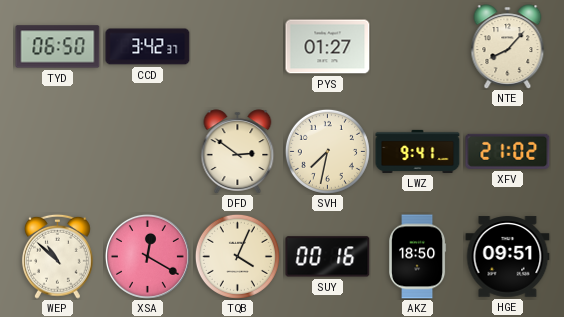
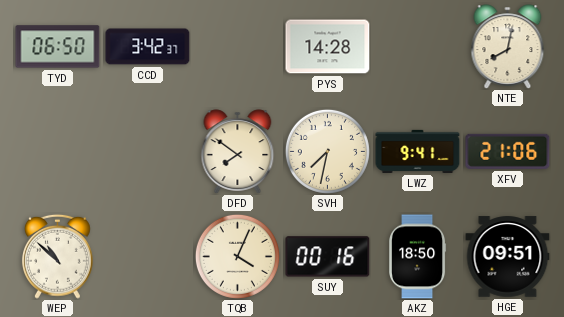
PYS: 01:27 -> 14:28 (328, 47)
NTE: 8:07 -> 8:02 (508, 47)
DFD: 2:51 -> 7:51 (238, 152)
XFV: 21:02 -> 21:06 (508, 151)
XSA: 12:20 -> none (147, 256)
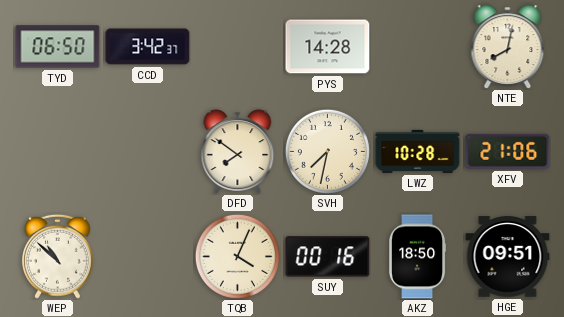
LWZ: 9:41 -> 10:28 (418, 151)
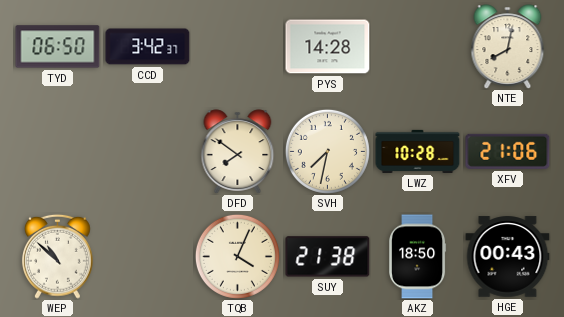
SUY: 00:16 -> 21:38 (328, 257)
HGE: 09:51 -> 00:43 (508, 257)
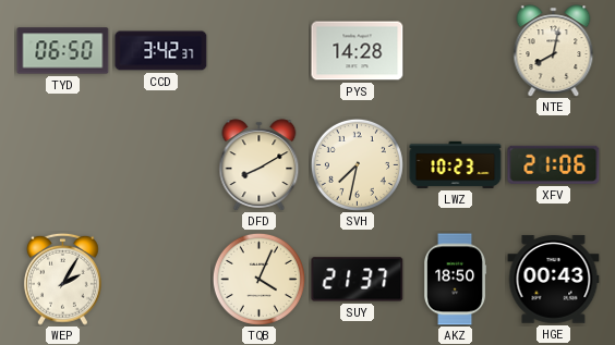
DFD: 7:51 -> 8:10 (260, 165)
LWZ: 10:28 -> 10:23 (456, 164)
WEP: 10:52 -> 2:05 (62, 279)
SUY: 21:38 -> 21:37 (358, 280)
